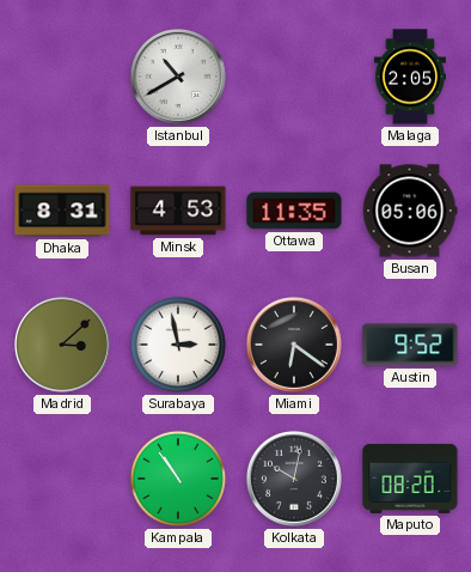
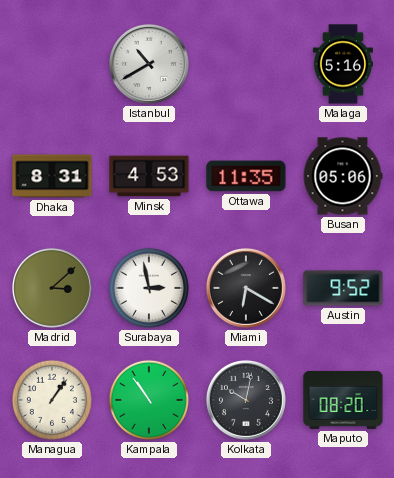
Malaga: 2:05 -> 5:16 (343, 64)
Miami: 6:21 -> 6:20 (246, 288)
Managua: none -> 1:06 (52, 400)
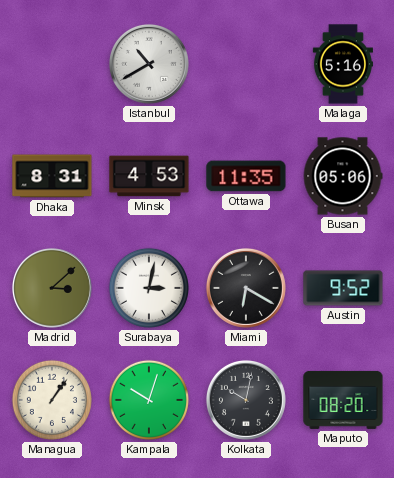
Surabaya: 2:58 -> 3:02 (149, 288)
Kampala: 10:54 -> 10:03 (149, 400)
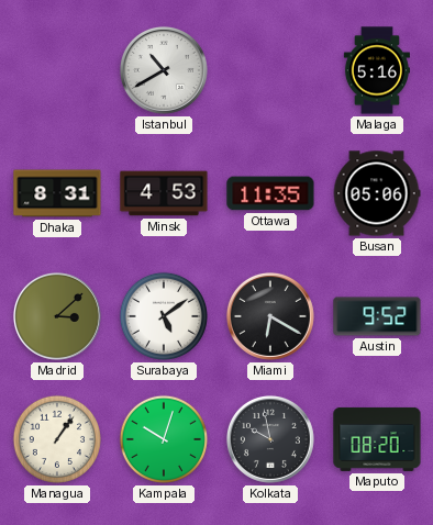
Surabaya: 3:02 -> 5:09 (164, 316)
Kolkata: 10:02 -> 9:58 (270, 439)
